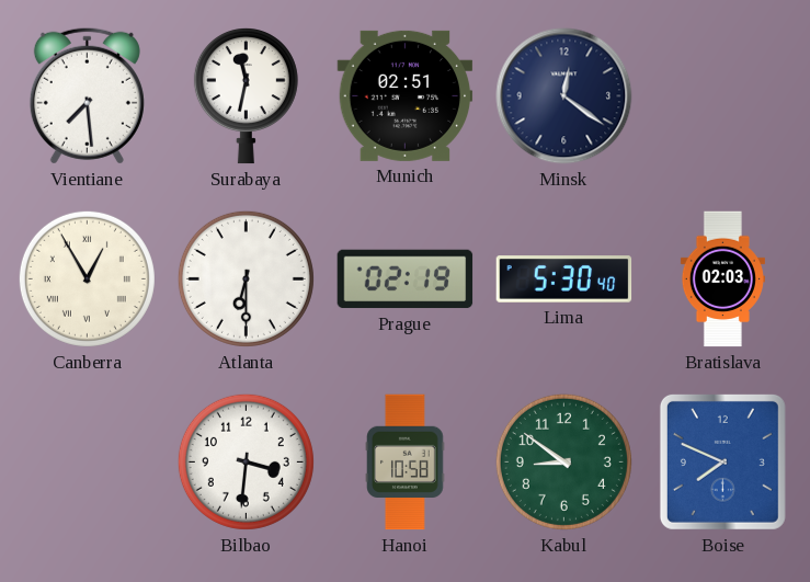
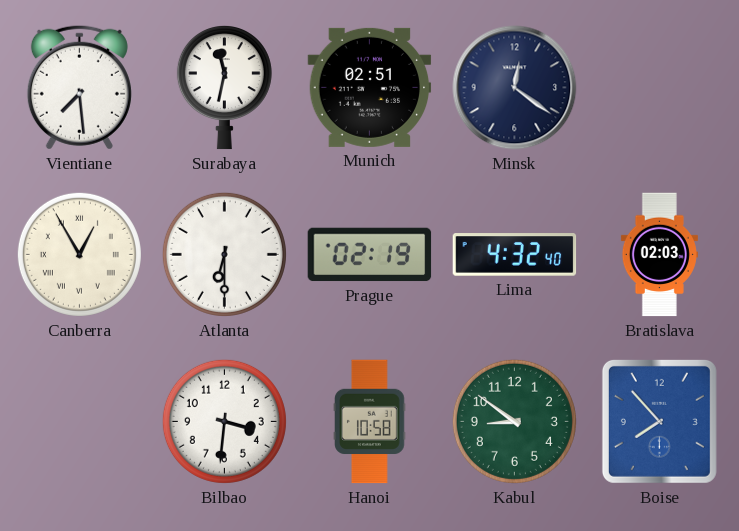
Lima: 5:30 -> 4:32 (515, 255)
Boise: 7:49 -> 7:53 (659, 421)
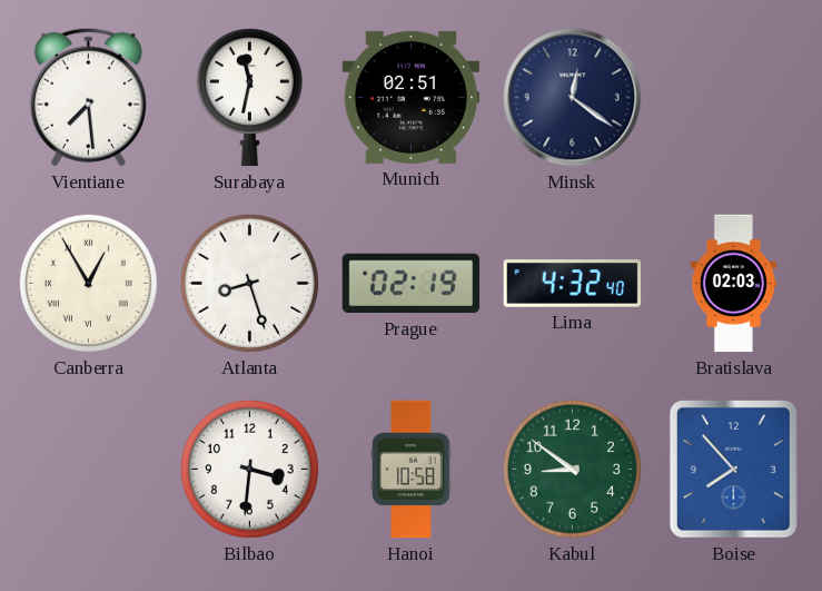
Atlanta: 6:30 -> 8:27 (249, 283)
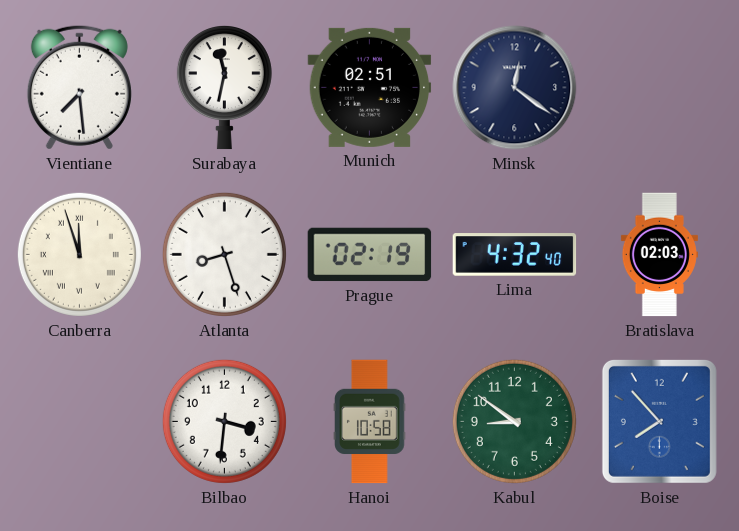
Canberra: 12:55 -> 11:57 (79, 254)
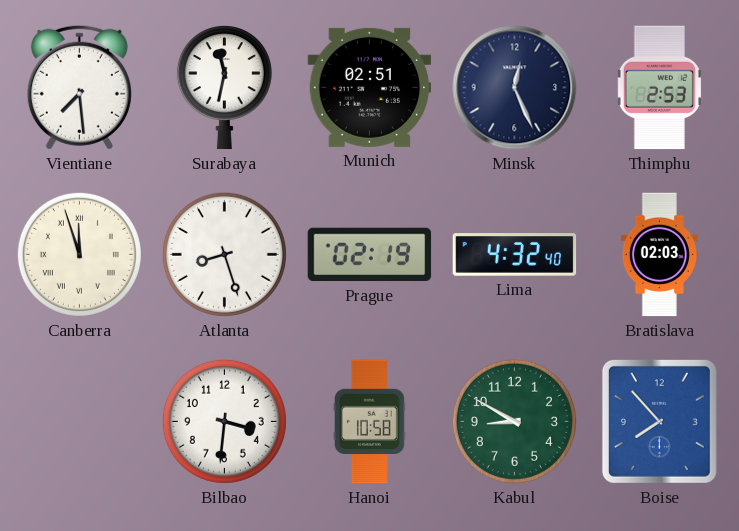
Minsk: 12:21 -> 12:26 (515, 88)
Thimphu: none -> 2:53 (659, 88)
Kabul: 8:51 -> 8:50 (514, 421)
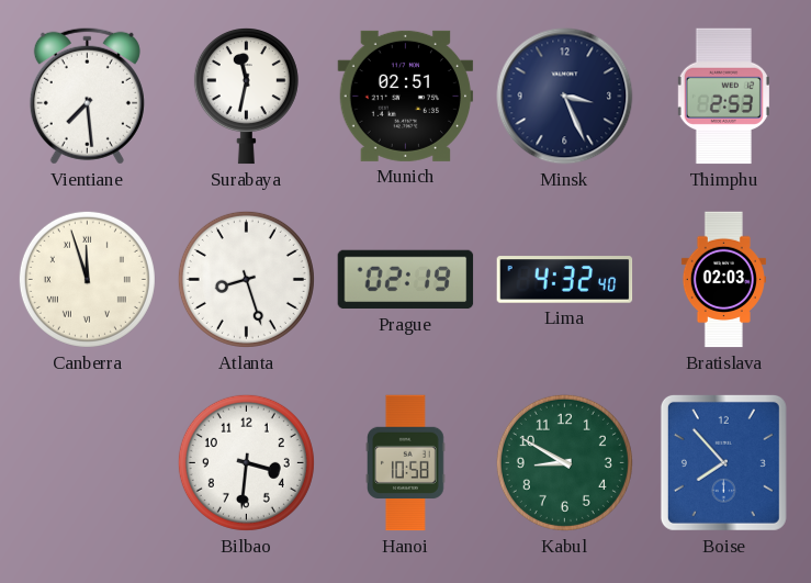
Minsk: 12:26 -> 3:26 (565, 97)
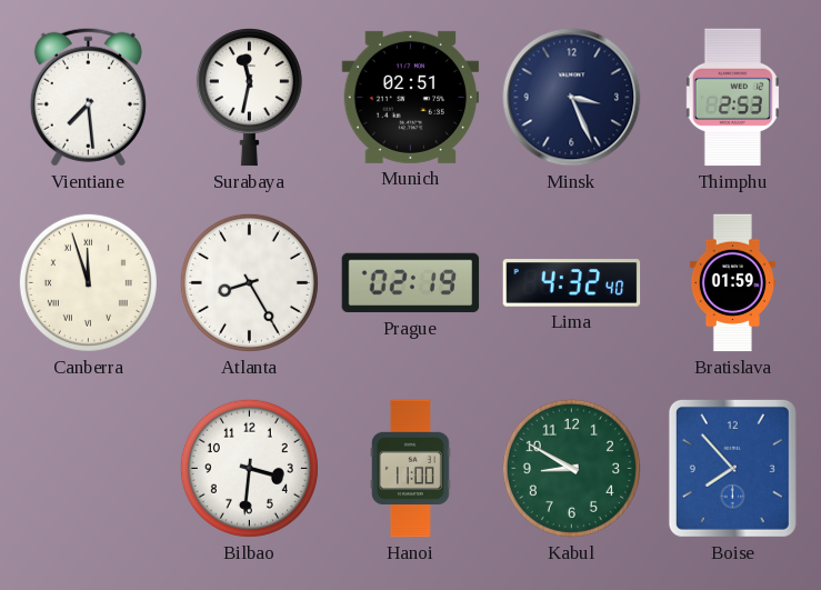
Atlanta: 8:27 -> 8:25 (249, 282)
Bratislava: 02:03 -> 01:59 (732, 283)
Hanoi: 10:58 -> 11:00 (411, 469)
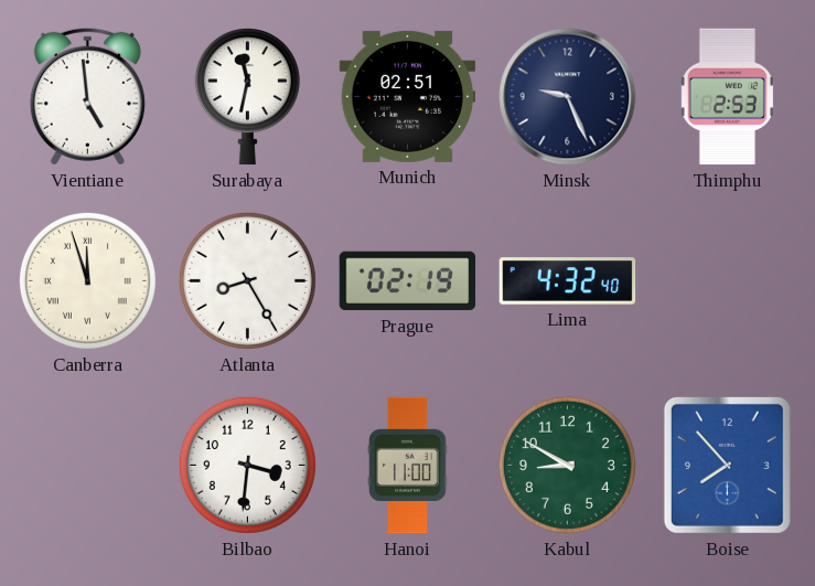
Vientiane: 7:29 -> 4:59 (87, 96)
Minsk: 3:26 -> 9:26 (568, 97)
Bratislava: 01:59 -> none (732, 283)
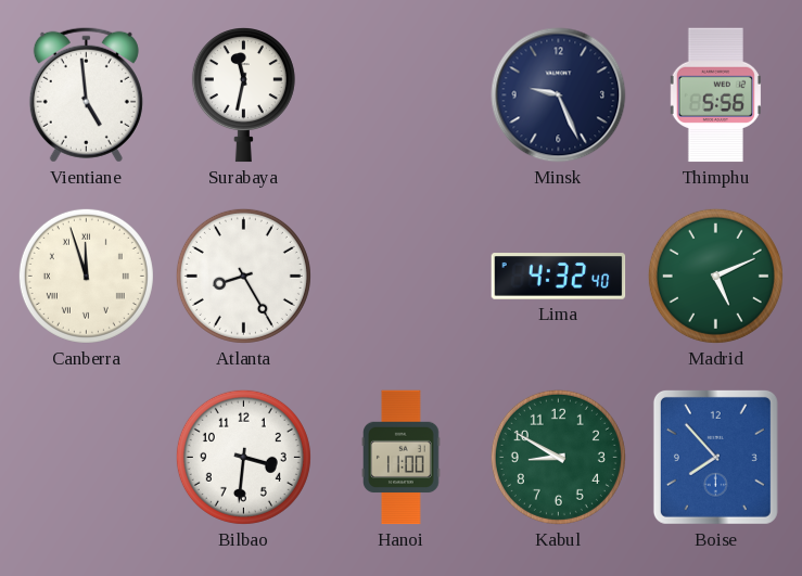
Munich: 02:51 -> none (408, 96)
Thimphu: 2:53 -> 5:56 (715, 95)
Prague: 02:19 -> none (408, 281)
Madrid: none -> 5:11 (715, 276)
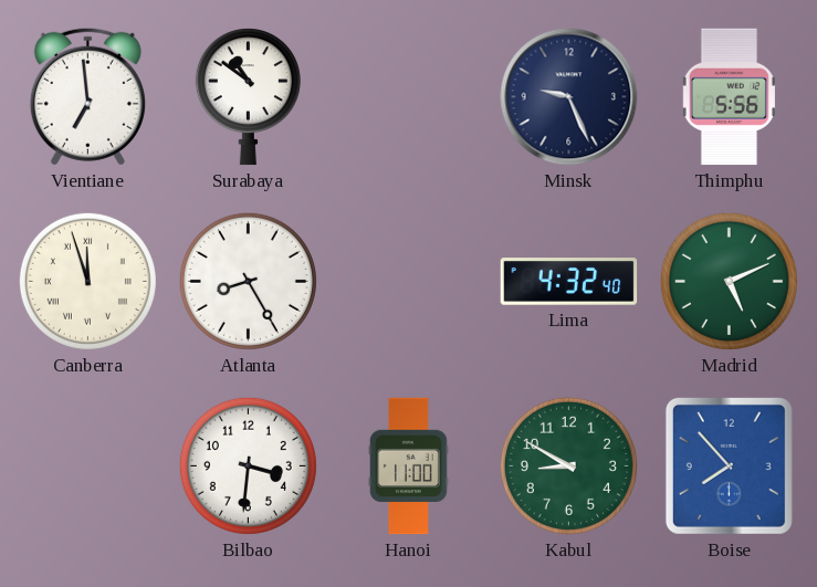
Vientiane: 4:59 -> 6:59 (87, 96)
Surabaya: 11:32 -> 10:51 (248, 97)
